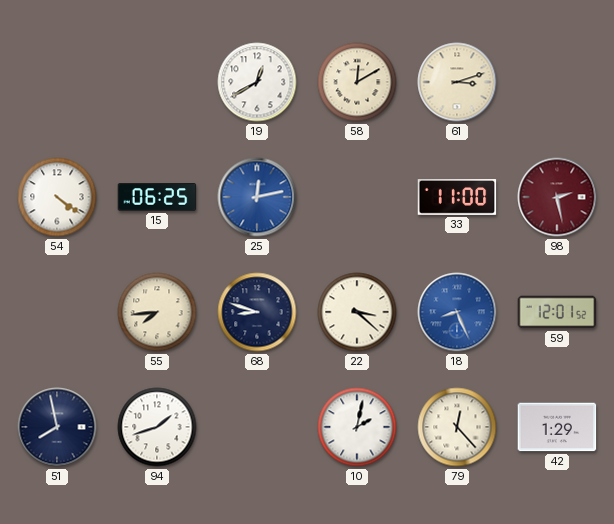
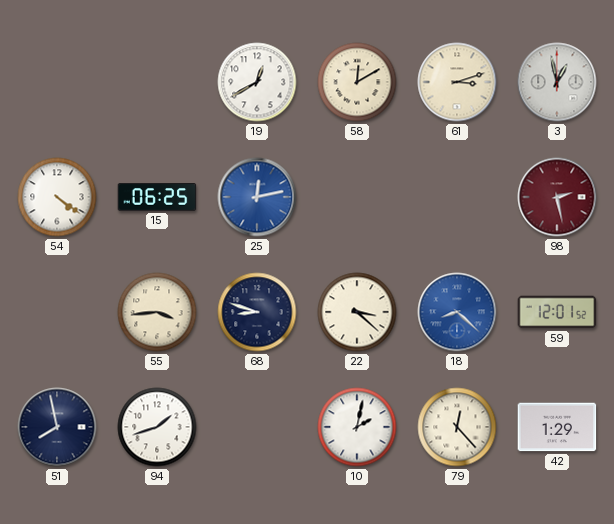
3: none -> 12:58 (557, 82)
33: 11:00 -> none (457, 198)
55: 7:44 -> 3:44 (157, 312)
18: 8:26 -> 8:22 (457, 312)
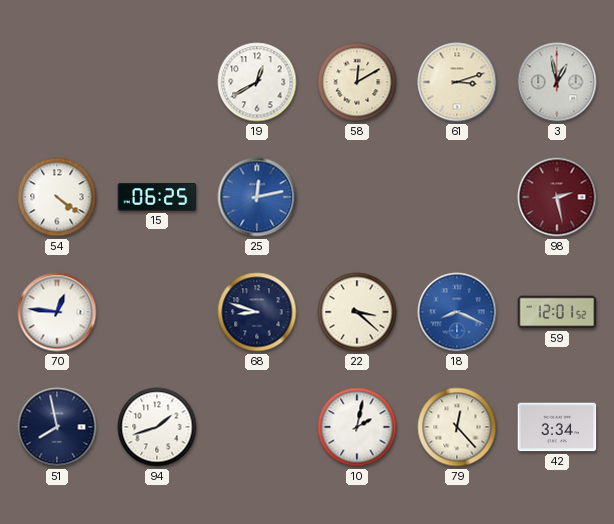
70: none -> 12:46 (57, 312)
55: 3:44 -> none (157, 312)
18: 8:22 -> 8:19 (457, 312)
42: 1:29 -> 3:34 (557, 427)
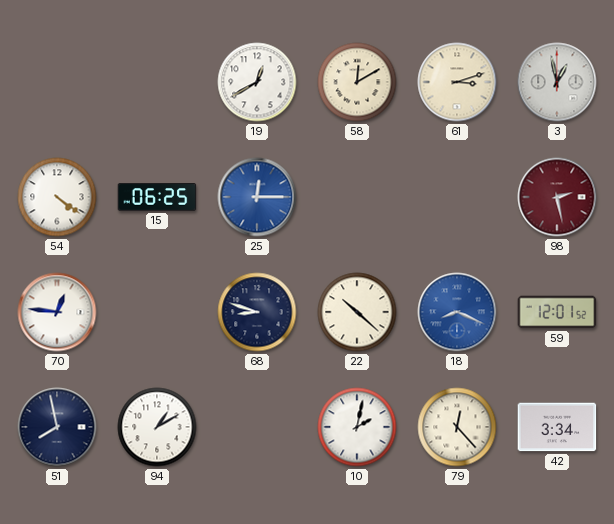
25: 12:13 -> 12:15 (257, 197)
22: 3:22 -> 10:22 (357, 312)
94: 1:42 -> 1:10 (157, 427)
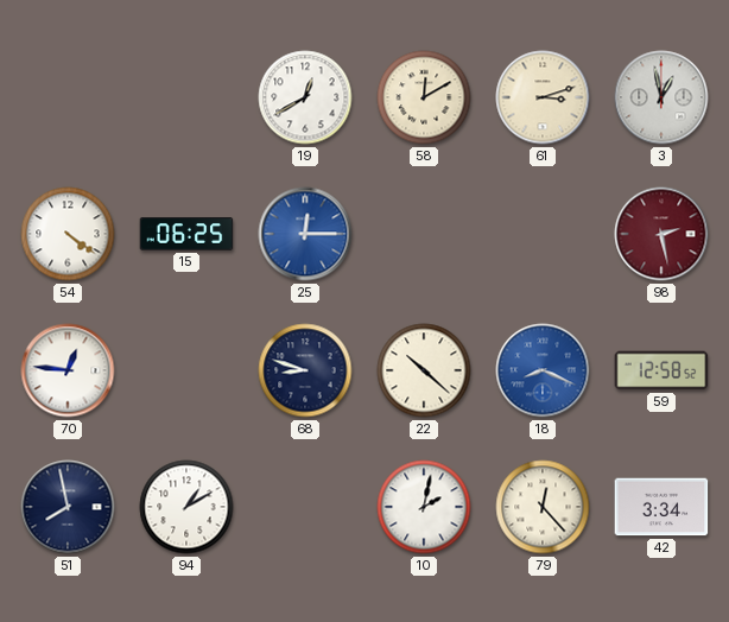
59: 12:01 -> 12:58 (661, 370)
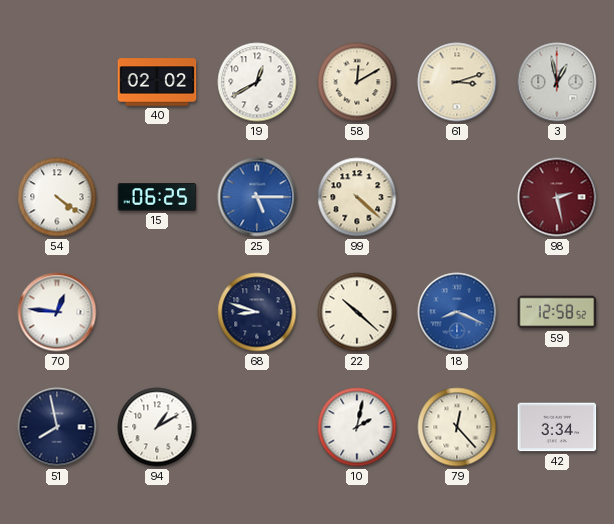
40: none -> 02:02 (157, 82)
25: 12:15 -> 5:15 (257, 197)
99: none -> 4:22 (357, 197)
